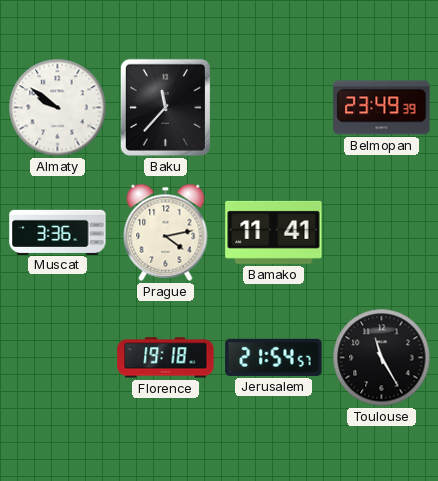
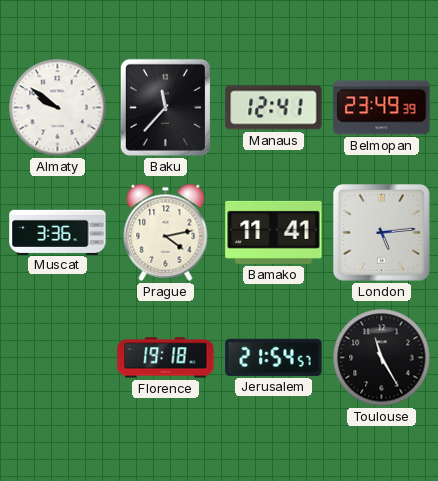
Manaus: none -> 12:41 (274, 108)
London: none -> 5:14 (382, 233)
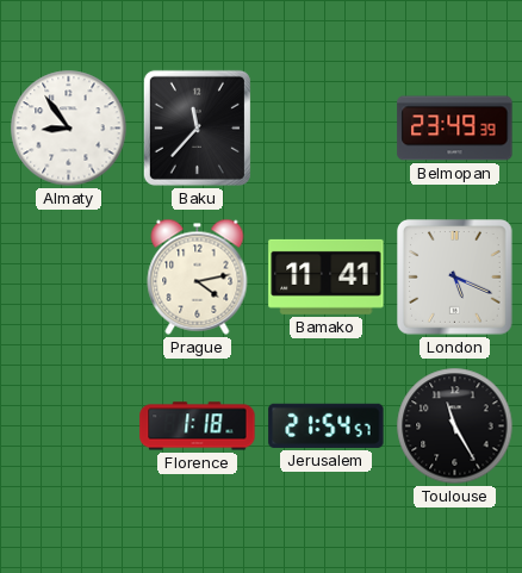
Almaty: 9:51 -> 8:54 (69, 129)
Manaus: 12:41 -> none (274, 108)
Muscat: 3:36 -> none (58, 232)
London: 5:14 -> 5:19 (455, 278)
Florence: 19:18 -> 1:18 (198, 426)
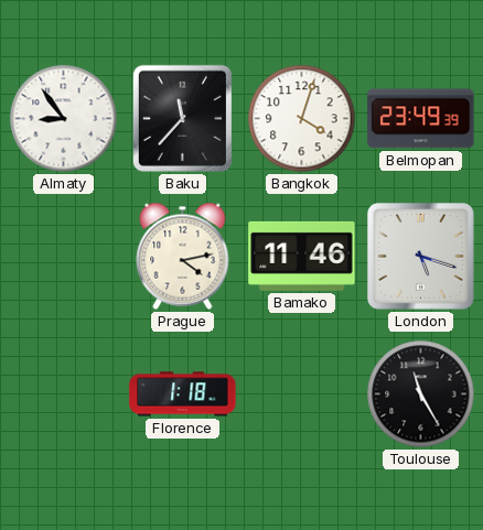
Bangkok: none -> 4:03 (302, 119)
Bamako: 11:41 -> 11:46 (302, 256)
London: 5:19 -> 5:18 (421, 257)
Jerusalem: 21:54 -> none (327, 425)
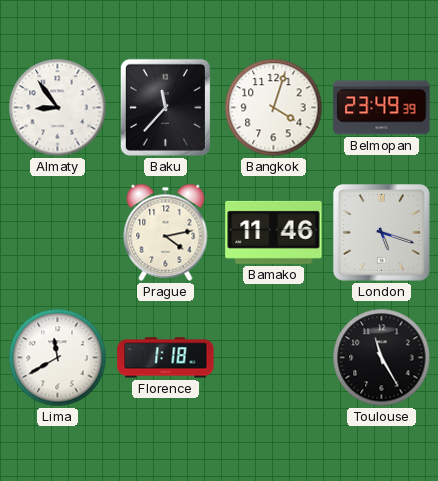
Lima: none -> 11:40 (58, 358)
